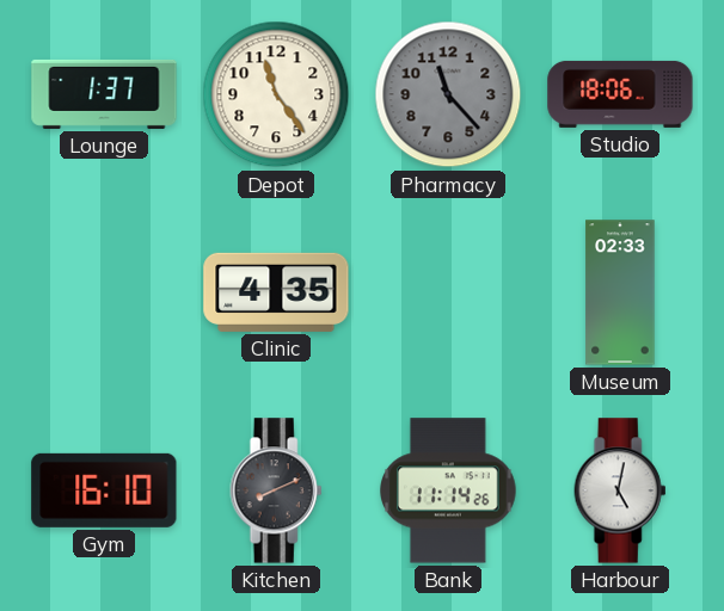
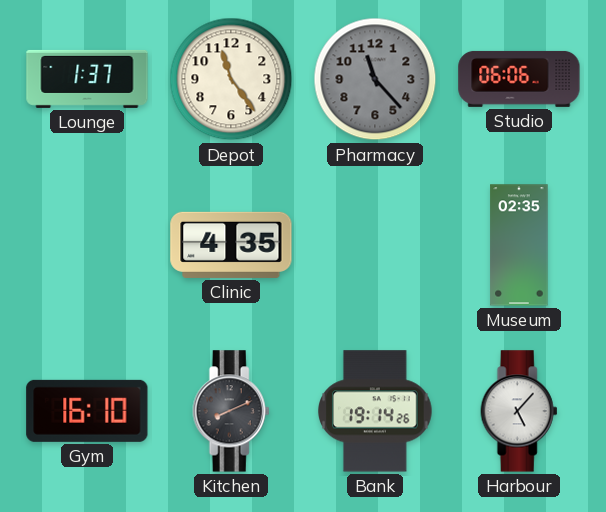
Studio: 18:06 -> 06:06 (519, 79)
Museum: 02:33 -> 02:35 (519, 245)
Bank: 11:14 -> 19:14 (376, 411)
Harbour: 5:02 -> 5:07 (519, 411)
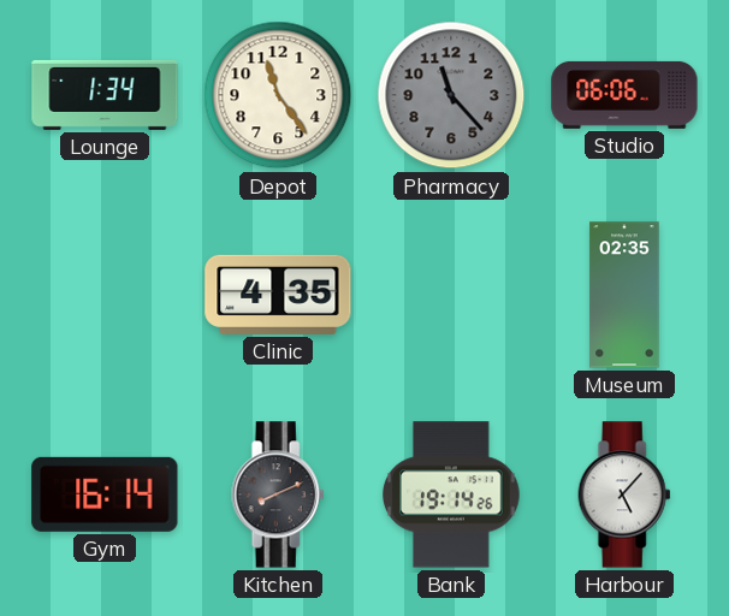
Lounge: 1:37 -> 1:34 (105, 95)
Gym: 16:10 -> 16:14 (105, 494)
